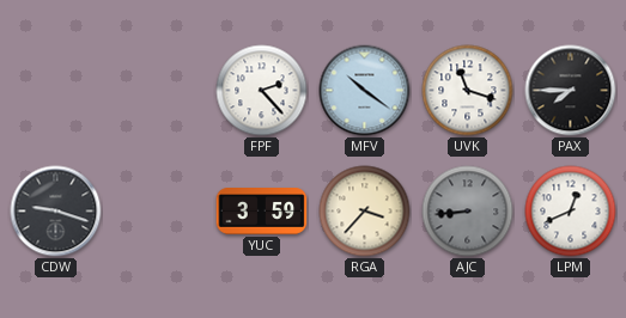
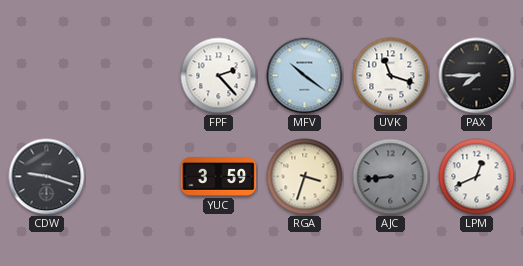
RGA: 3:37 -> 3:33 (305, 177)
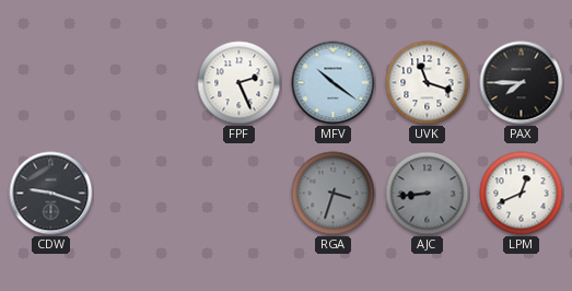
FPF: 2:23 -> 2:26 (240, 83)
YUC: 3:59 -> none (219, 177)
RGA dial: cream -> grey (334, 194)
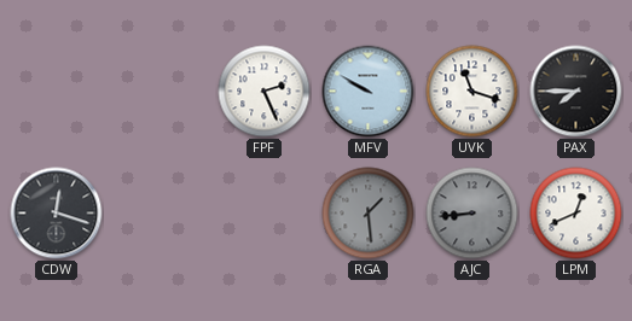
MFV: 10:21 -> 9:50 (369, 92)
CDW: 9:18 -> 12:18 (57, 214)
RGA: 3:33 -> 1:29 (369, 214)
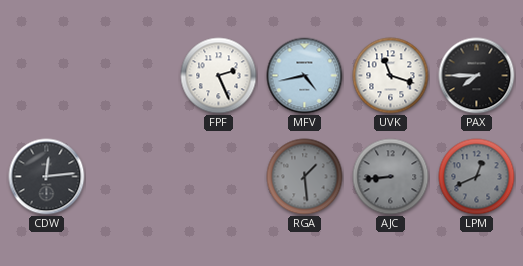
MFV: 9:50 -> 4:43 (305, 76)
CDW: 12:18 -> 12:14 (47, 177)
LPM dial: white -> grey (477, 177)
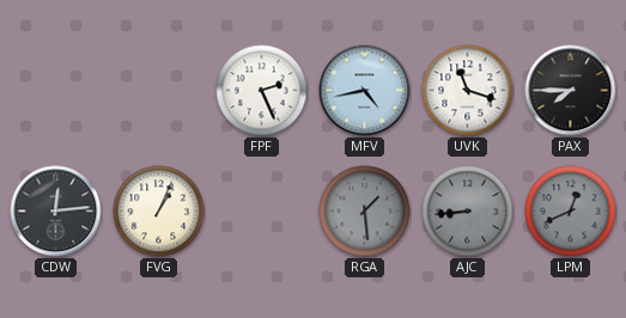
FVG: none -> 1:04 (159, 212)
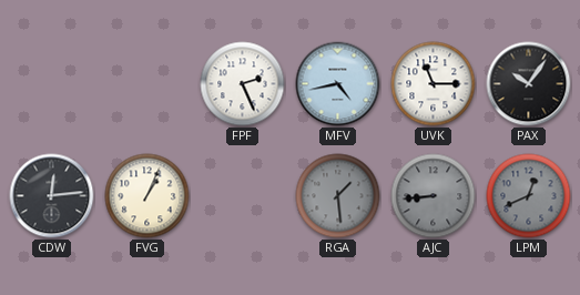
UVK: 11:18 -> 11:15 (434, 84)
PAX: 7:45 -> 10:06 (529, 84)
